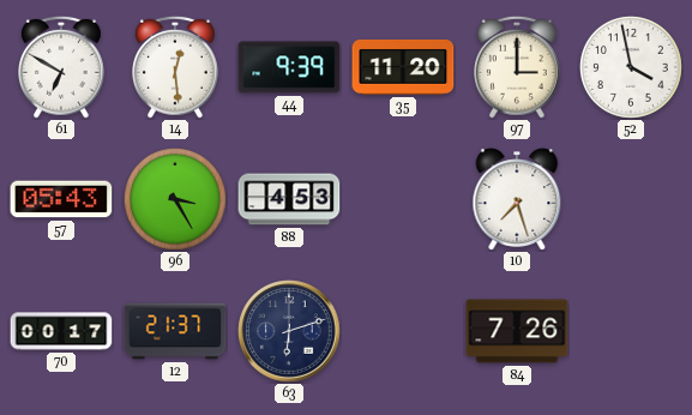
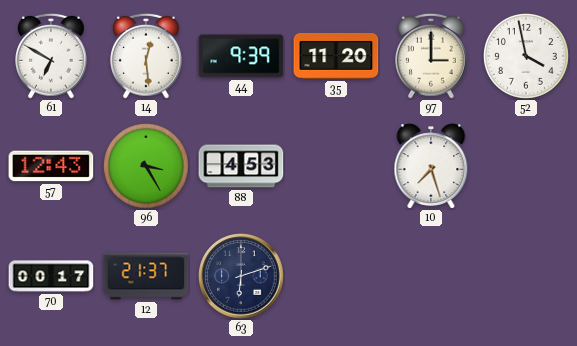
57: 05:43 -> 12:43 (51, 166)
84: 7:26 -> none (517, 331)
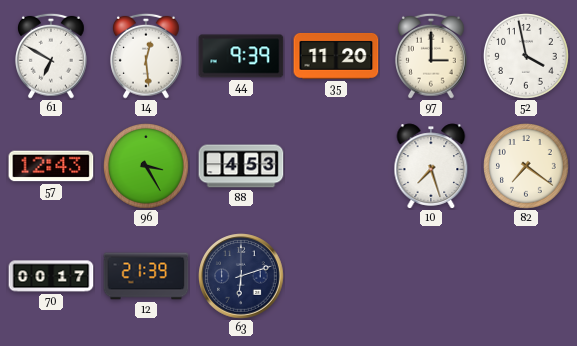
82: none -> 7:21 (527, 167)
12: 21:37 -> 21:39 (146, 276)
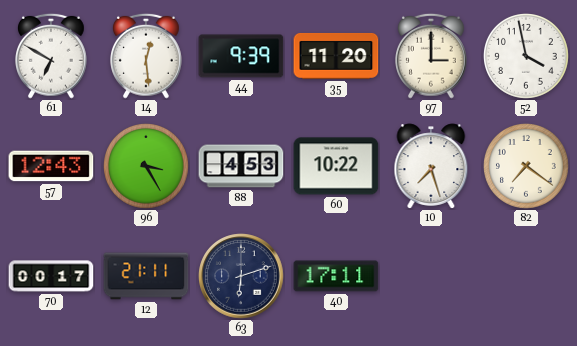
60: none -> 10:22 (336, 166)
12: 21:39 -> 21:11 (146, 276)
40: none -> 17:11 (336, 276)
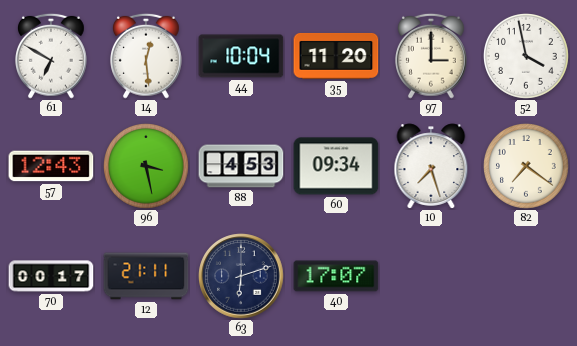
44: 9:39 -> 10:04 (241, 56)
96: 3:25 -> 3:28 (147, 167)
60: 10:22 -> 09:34 (336, 166)
40: 17:11 -> 17:07 (336, 276)
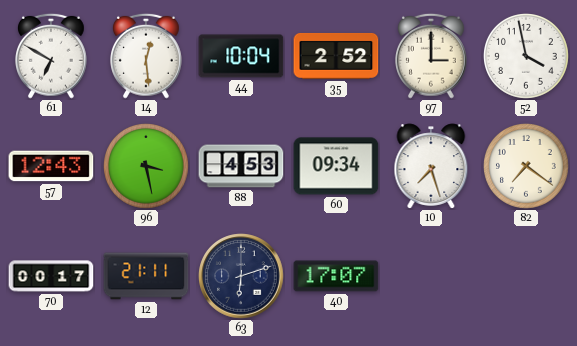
35: 11:20 -> 2:52 (336, 56)
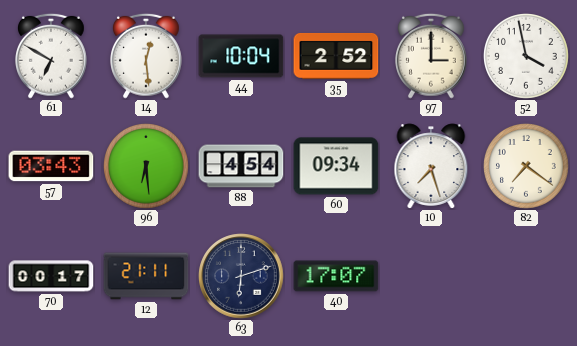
57: 12:43 -> 03:43 (51, 166)
96: 3:28 -> 6:29 (147, 167)
88: 4:53 -> 4:54 (241, 166)
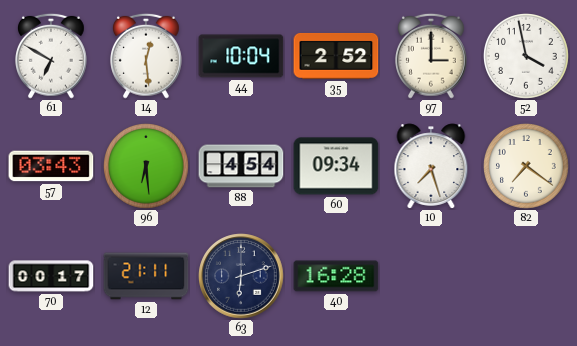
40: 17:07 -> 16:28 (336, 276)
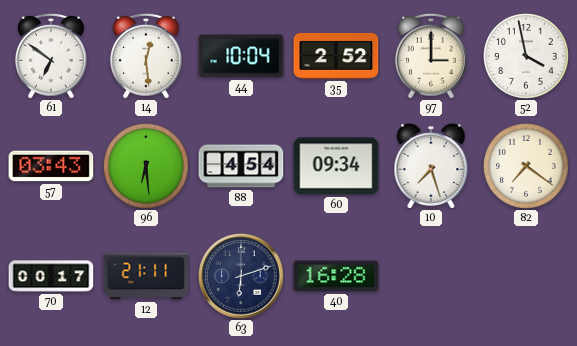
61: 6:50 -> 6:51 (52, 56)
